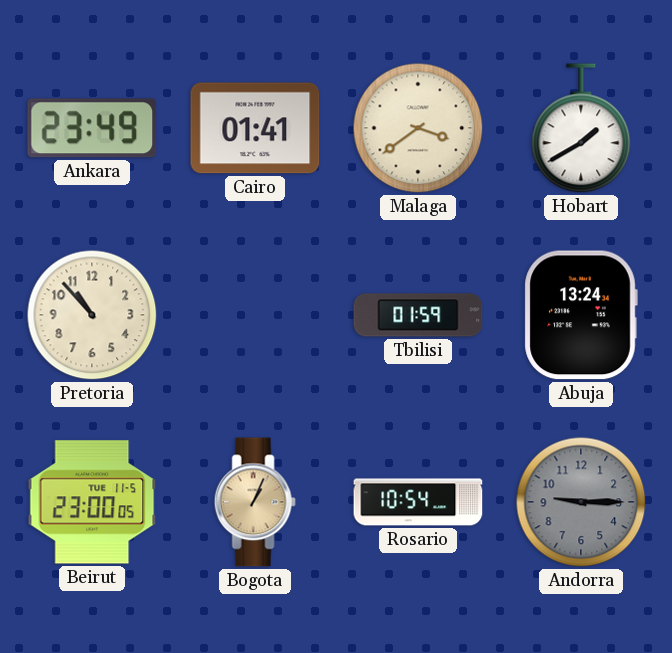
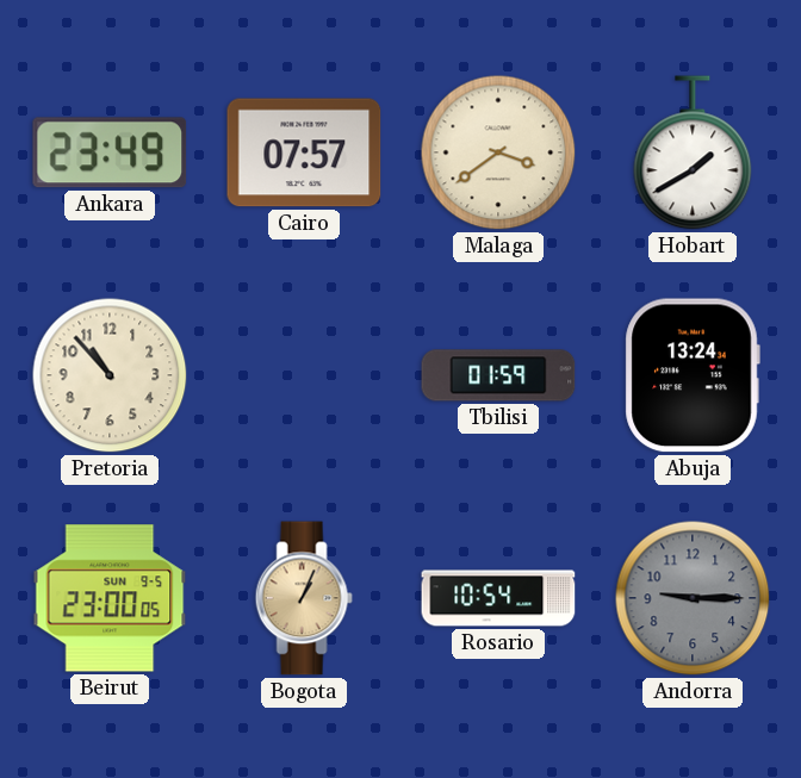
Cairo: 01:41 -> 07:57 (304, 153)
Beirut date: TUE 11-5 -> SUN 9-5 (110, 598)
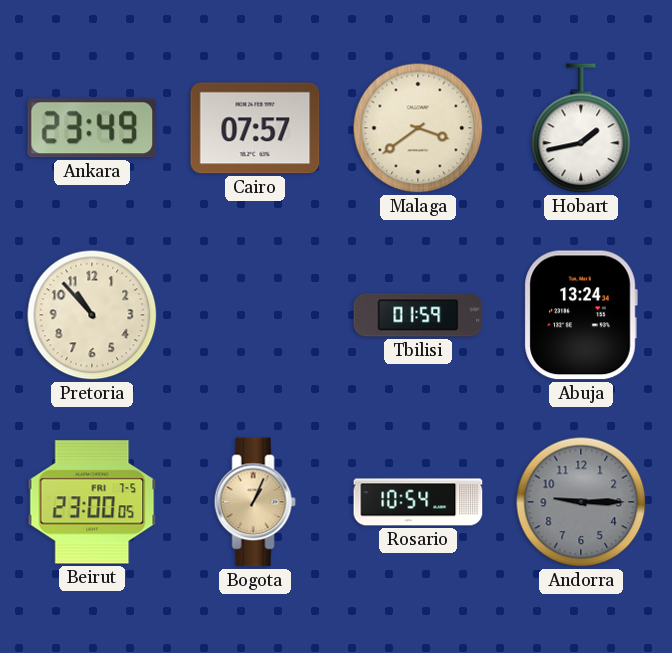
Hobart: 1:40 -> 1:43 (581, 128)
Beirut date: SUN 9-5 -> FRI 7-5 (92, 502)
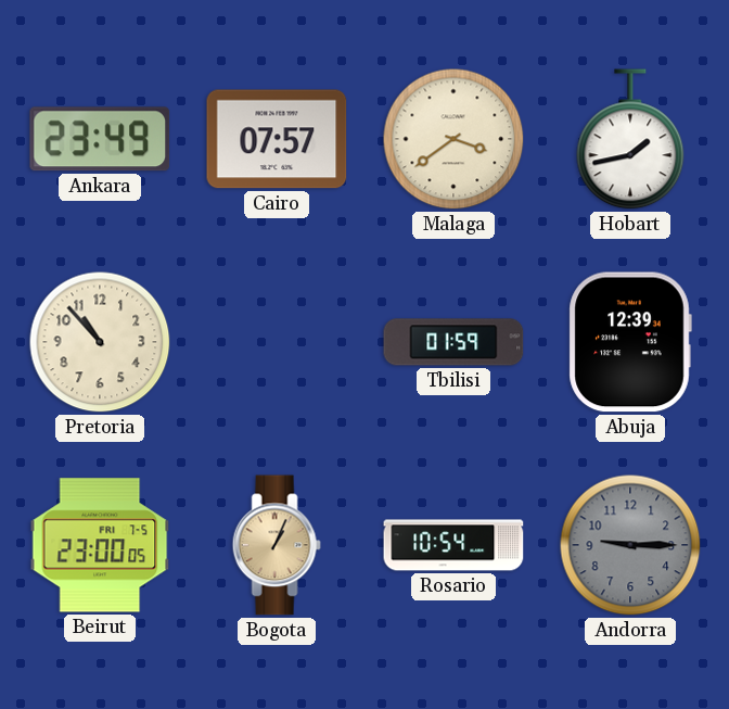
Abuja: 13:24 -> 12:39 (630, 342)
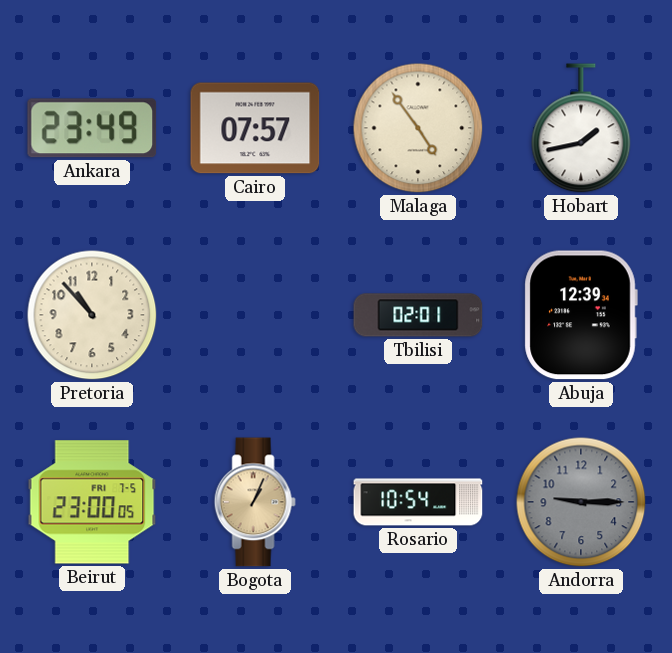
Malaga: 3:39 -> 4:54 (418, 128)
Tbilisi: 01:59 -> 02:01 (418, 315)
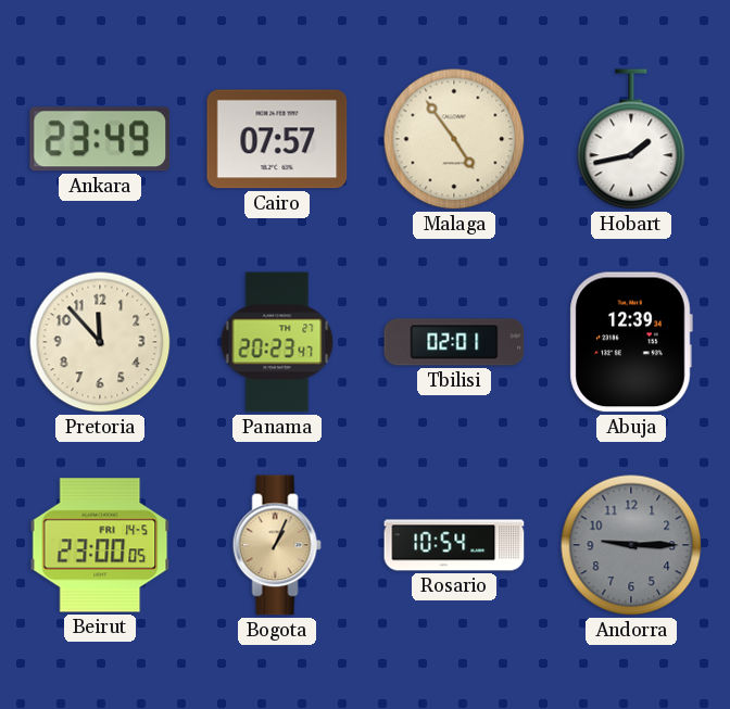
Pretoria: 10:53 -> 11:53 (100, 342)
Panama: none -> 20:23 (277, 342)
Beirut date: FRI 7-5 -> FRI 14-5 (100, 545)
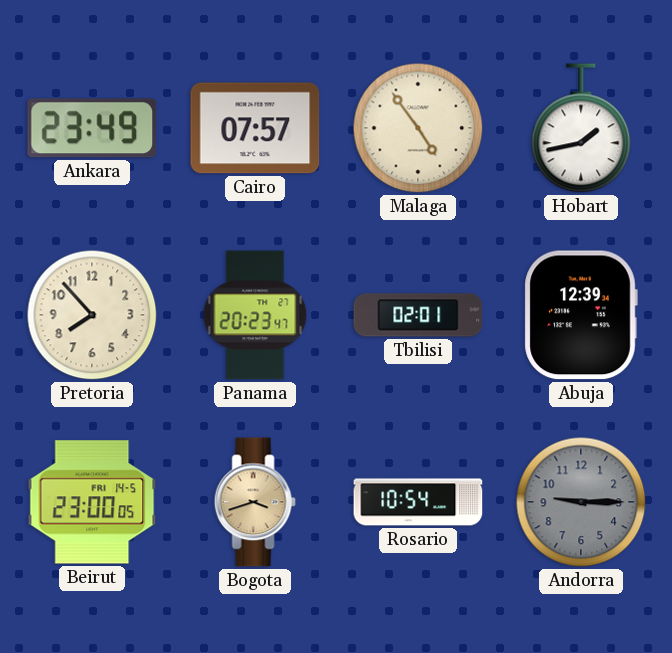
Pretoria: 11:53 -> 7:53 (92, 315)
Bogota: 1:04 -> 3:42 (255, 502)
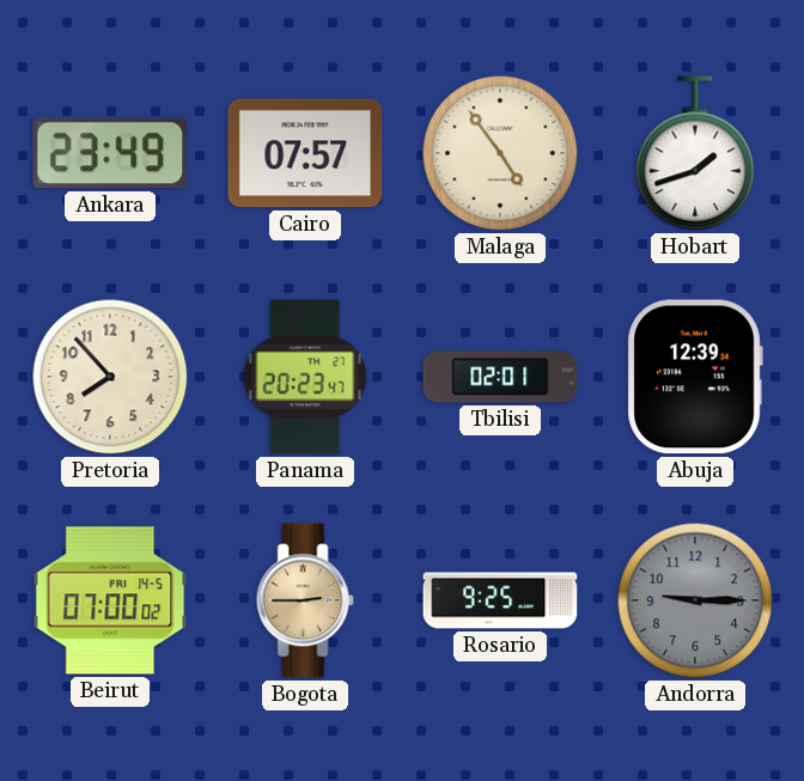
Hobart: 1:43 -> 1:42 (695, 153)
Beirut: 23:00 -> 07:00 (110, 600)
Bogota: 3:42 -> 2:45 (305, 600)
Rosario: 10:54 -> 9:25 (500, 600)
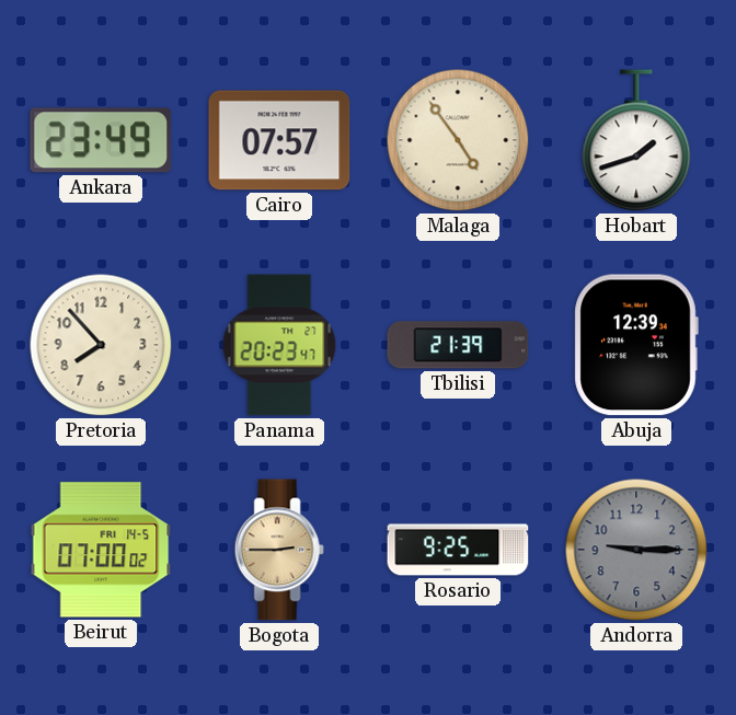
Tbilisi: 02:01 -> 21:39 (458, 345)
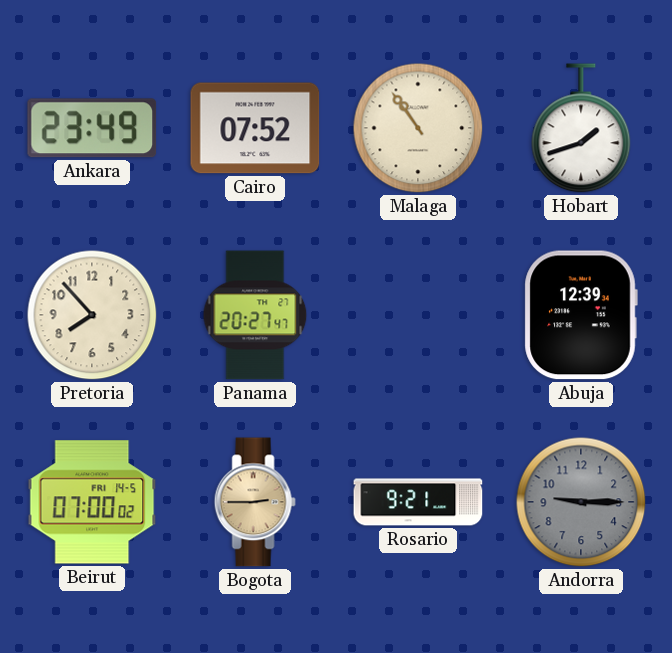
Cairo: 07:57 -> 07:52 (255, 128)
Malaga: 4:54 -> 10:54 (418, 128)
Panama: 20:23 -> 20:27 (255, 315)
Tbilisi: 21:39 -> none (458, 345)
Rosario: 9:25 -> 9:21 (418, 502)
